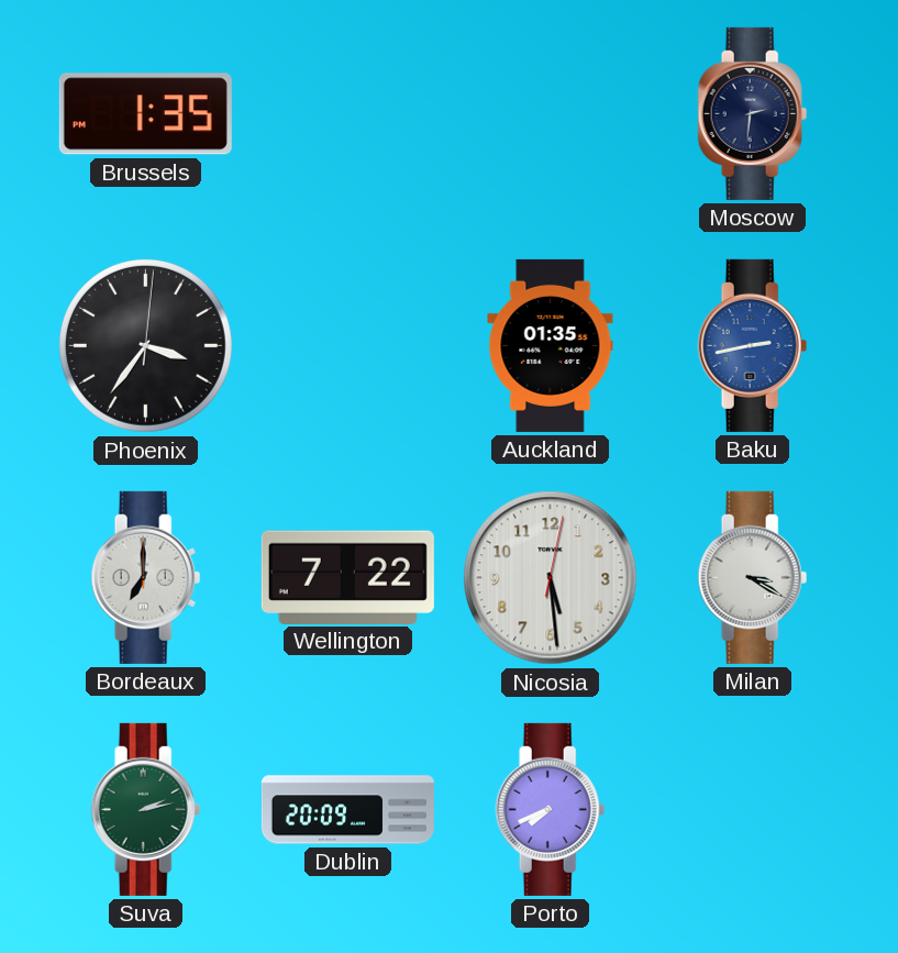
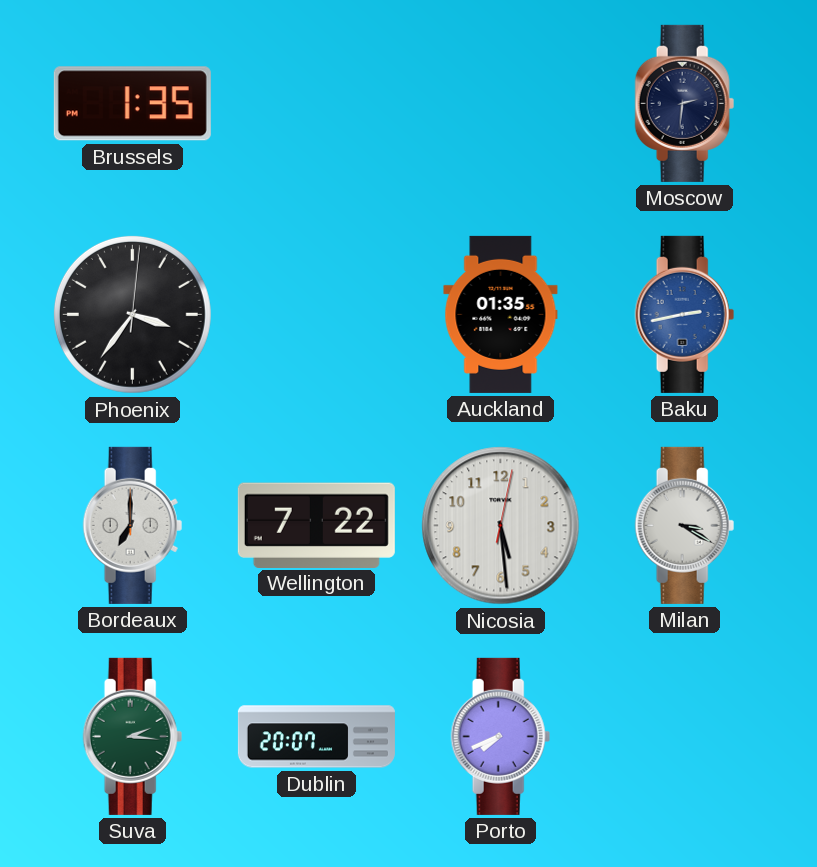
Suva: 2:13 -> 2:16 (133, 736)
Dublin: 20:09 -> 20:07 (316, 737)
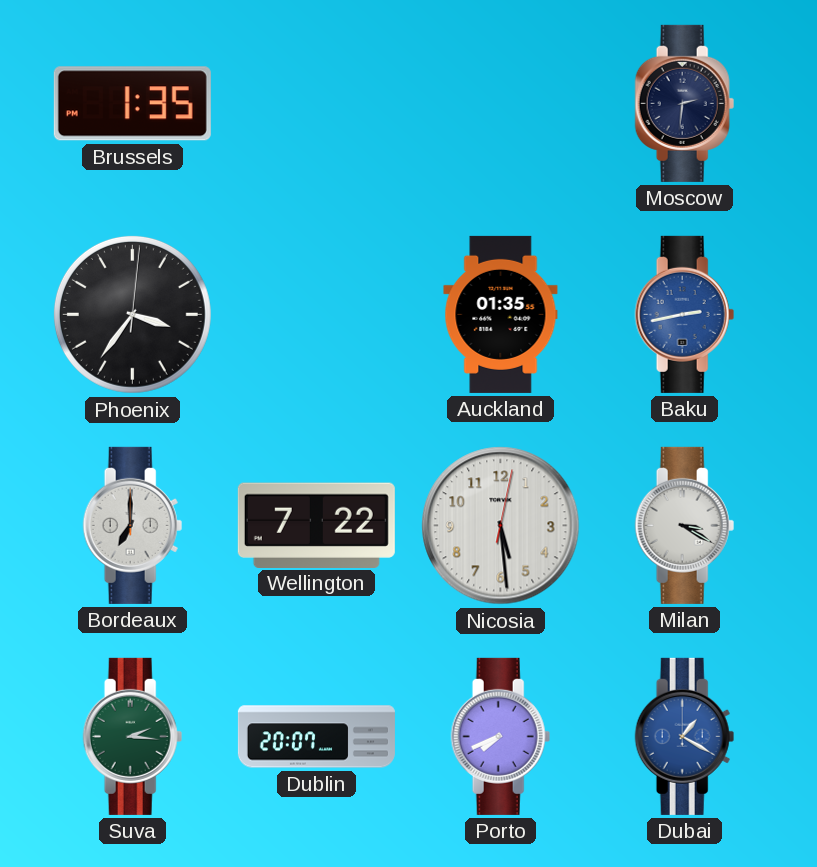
Dubai: none -> 1:20 (685, 736)
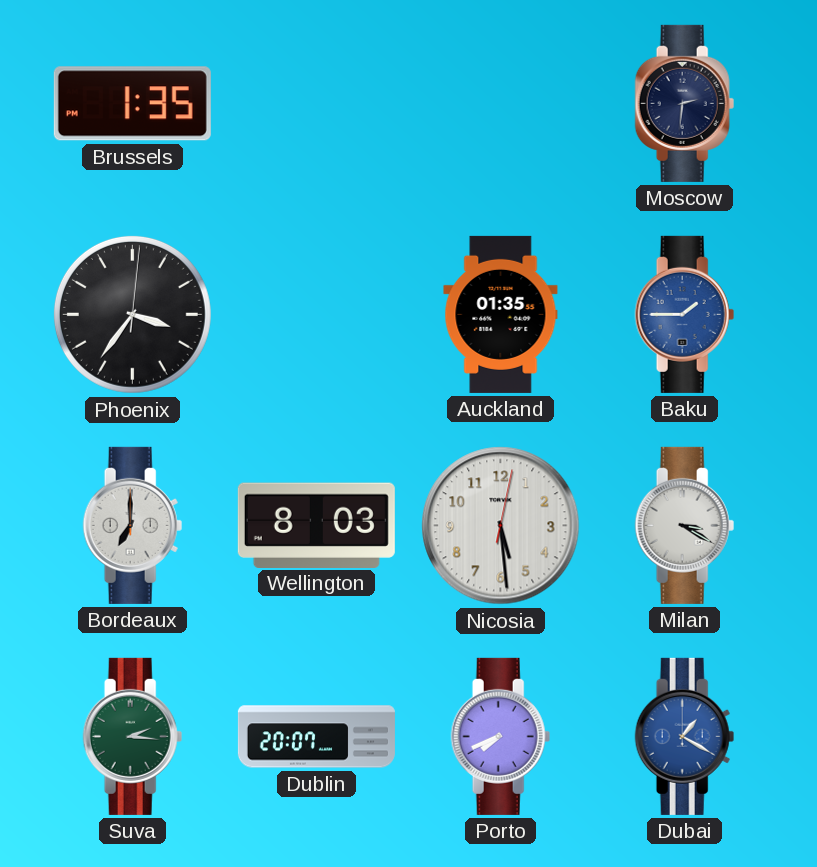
Baku: 2:43 -> 1:45 (685, 314)
Wellington: 7:22 -> 8:03 (316, 525)
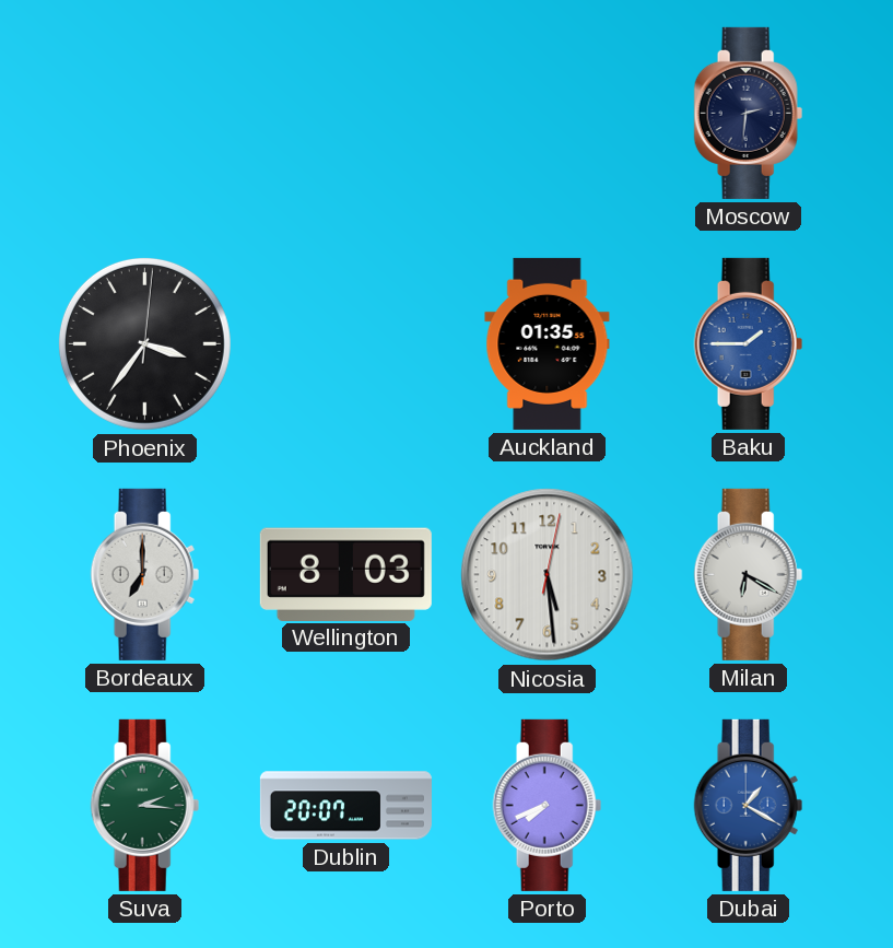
Brussels: 1:35 -> none (132, 104)
Milan: 3:20 -> 6:20 (749, 574)
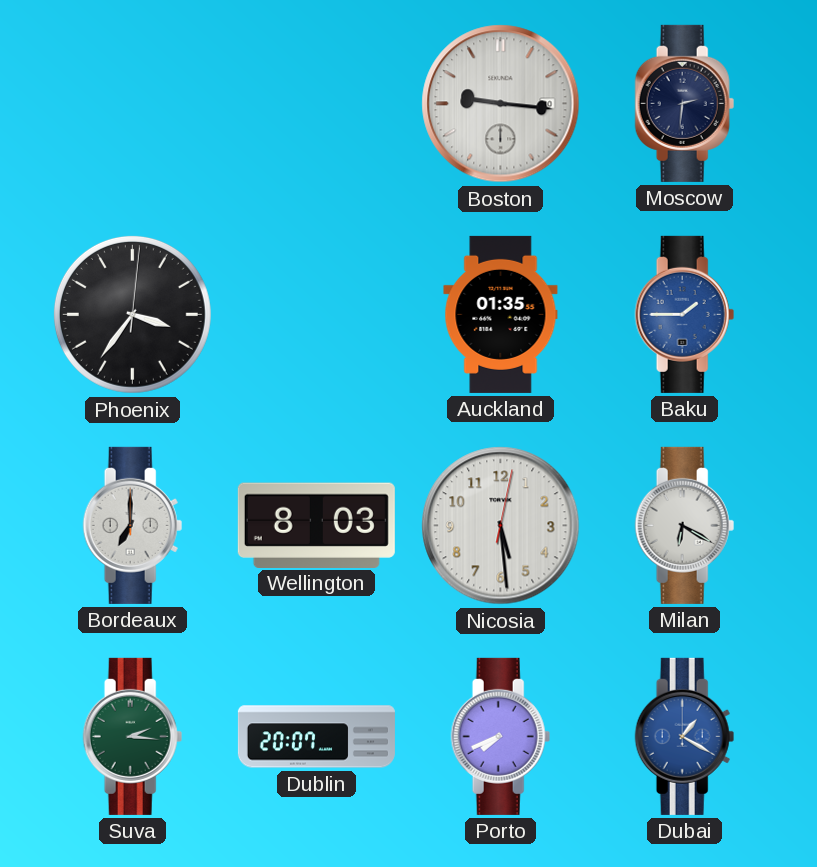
Boston: none -> 9:16 (501, 104)
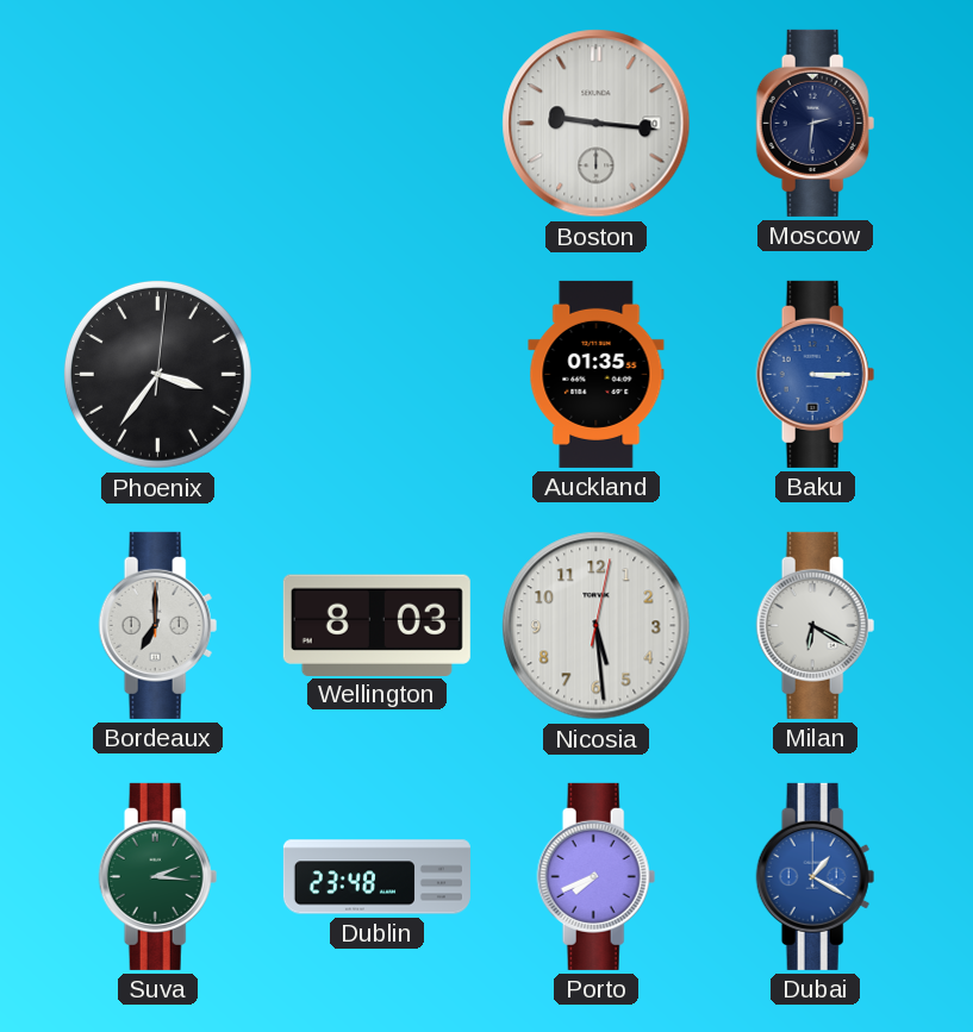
Baku: 1:45 -> 3:15 (816, 374)
Dublin: 20:07 -> 23:48 (376, 877)
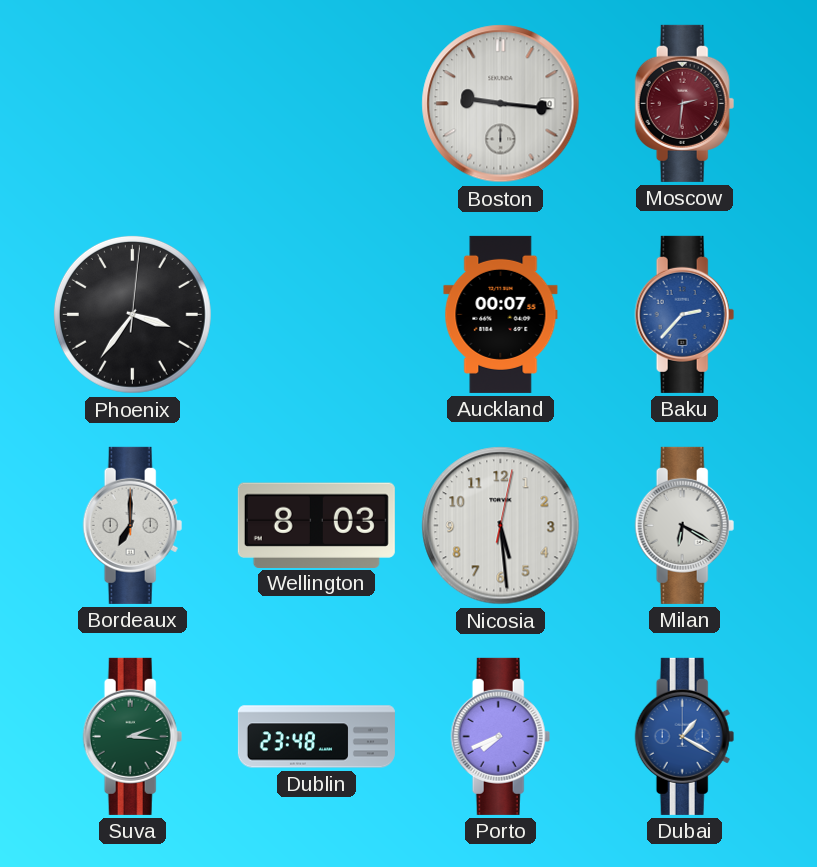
Moscow dial: navy -> burgundy (685, 103)
Auckland: 01:35 -> 00:07 (501, 314)
Baku: 3:15 -> 2:37 (685, 314)
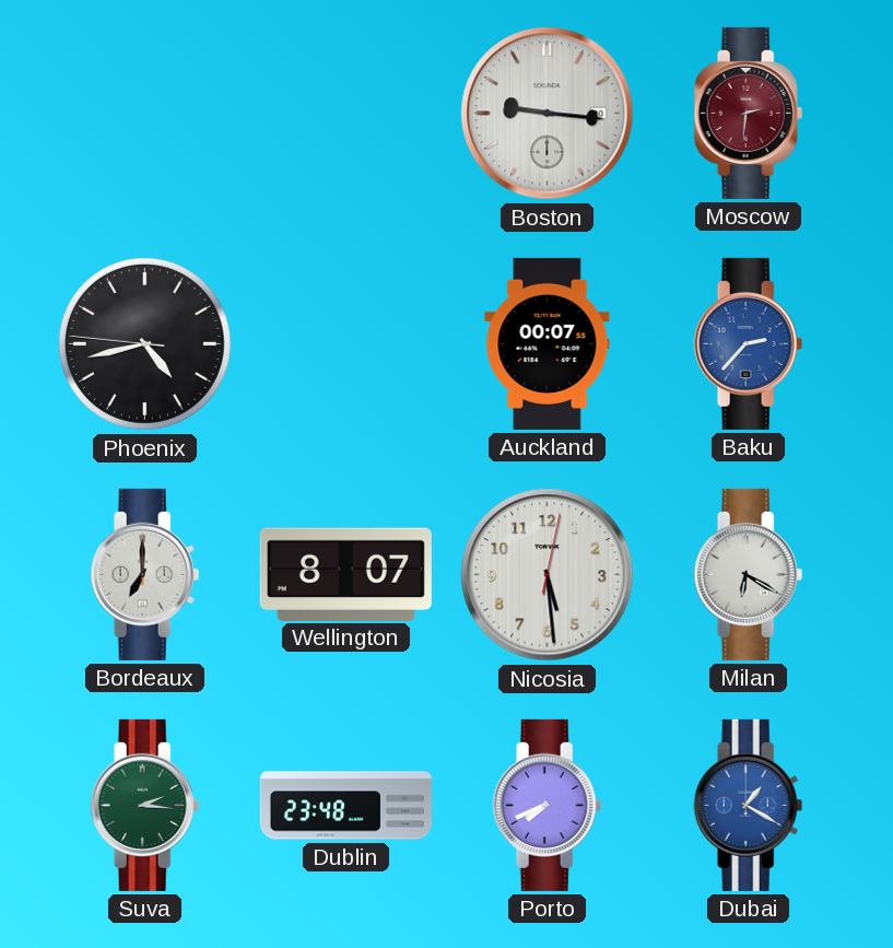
Phoenix: 3:36 -> 4:42 (144, 343)
Wellington: 8:03 -> 8:07 (345, 574)
